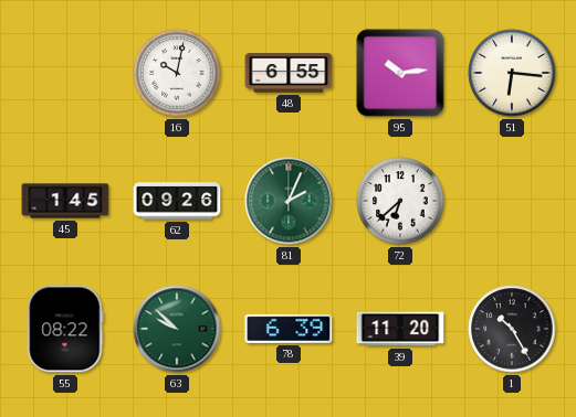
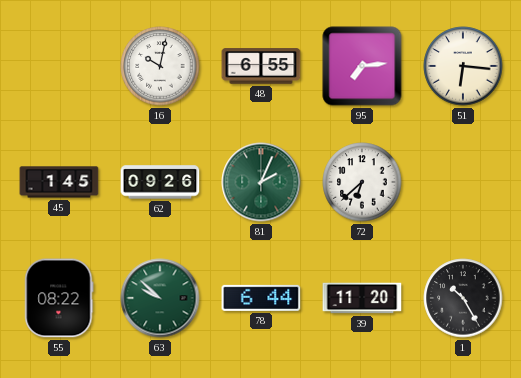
95: 10:14 -> 7:14 (362, 66)
78: 6:39 -> 6:44 (261, 298)
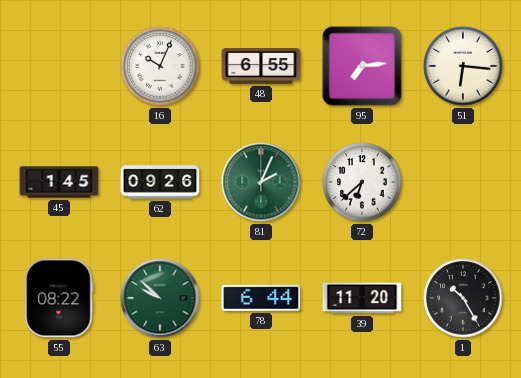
16: 10:02 -> 10:04 (160, 66)
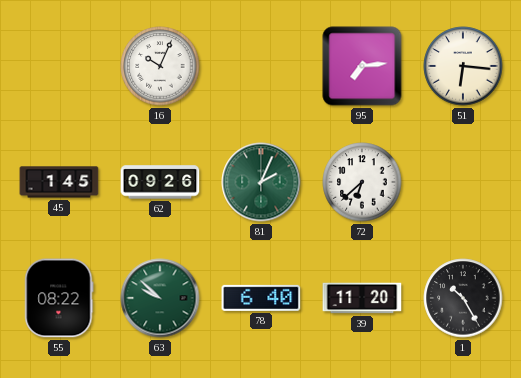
48: 6:55 -> none (261, 66)
78: 6:44 -> 6:40 (261, 298)
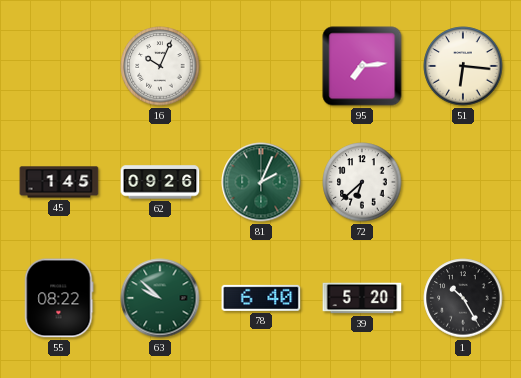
39: 11:20 -> 5:20 (362, 298)
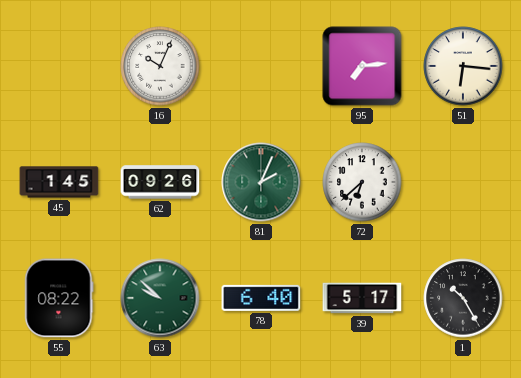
39: 5:20 -> 5:17 (362, 298)
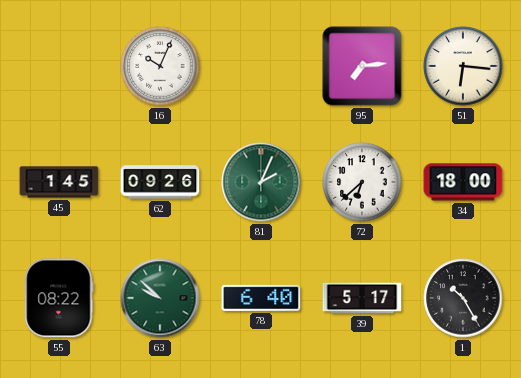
34: none -> 18:00 (463, 182)
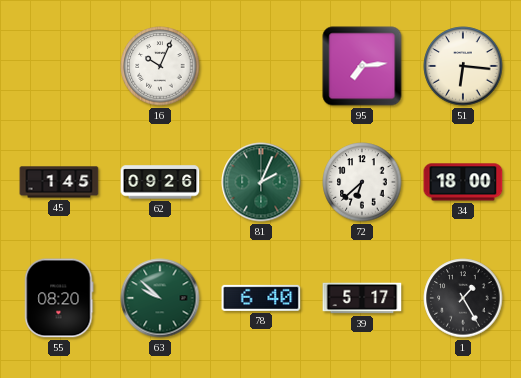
55: 08:22 -> 08:20 (59, 298)
1: 10:25 -> 1:25 (463, 298)
